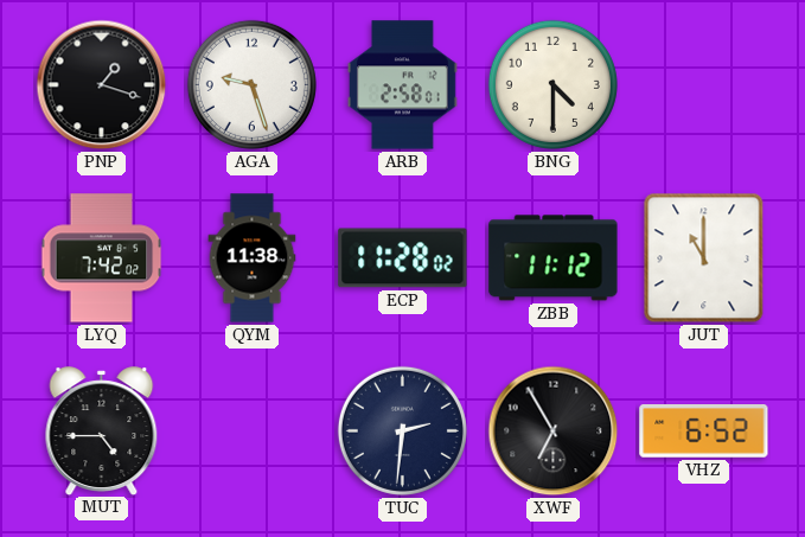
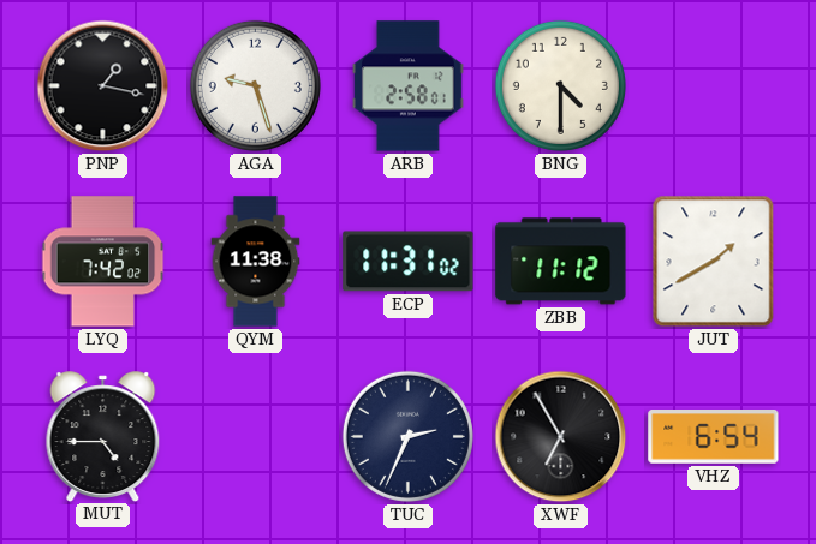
PNP: 1:18 -> 1:17 (103, 86)
ECP: 11:28 -> 11:31 (409, 262)
JUT: 11:00 -> 1:40 (714, 262)
TUC: 2:31 -> 2:34 (407, 436)
VHZ: 6:52 -> 6:54 (714, 437)
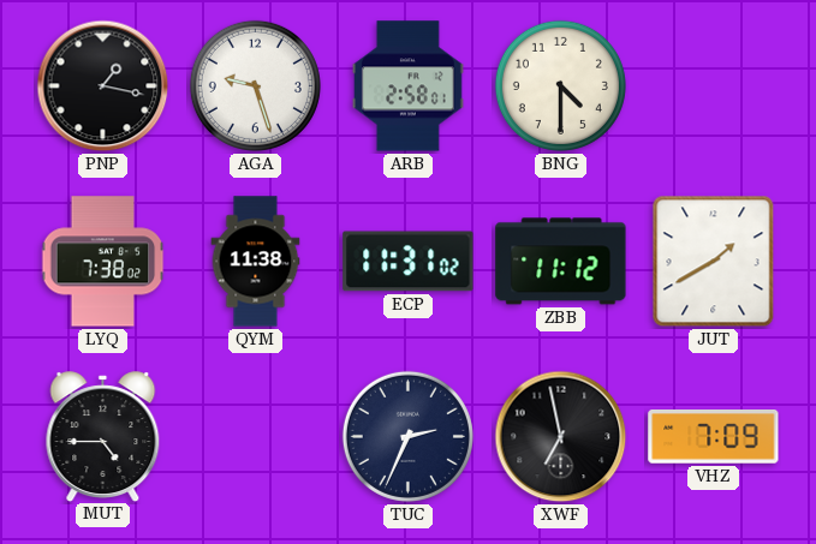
LYQ: 7:42 -> 7:38 (103, 262)
XWF: 6:55 -> 6:58 (561, 437)
VHZ: 6:54 -> 7:09 (714, 437)
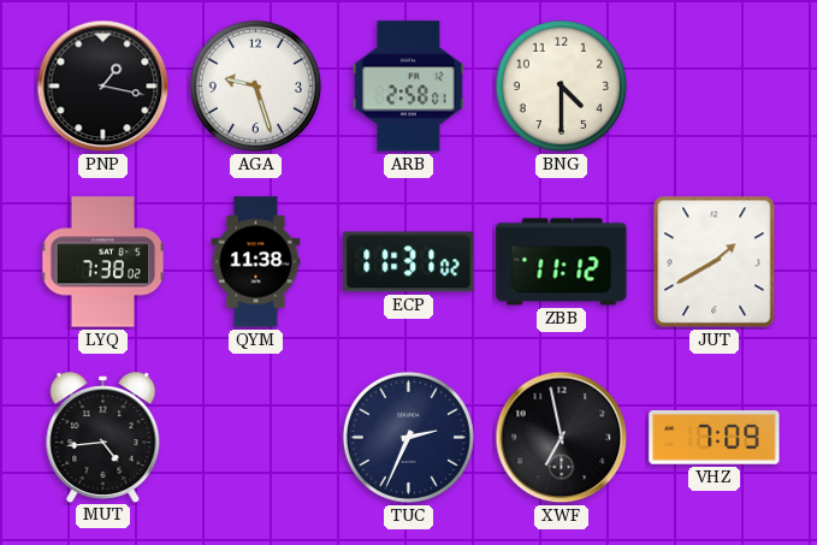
MUT: 4:45 -> 4:44 (103, 437)
